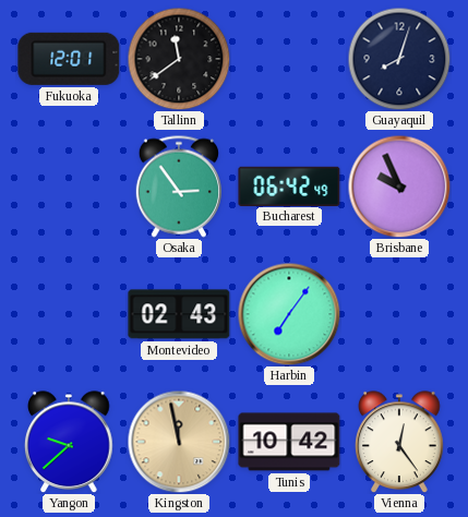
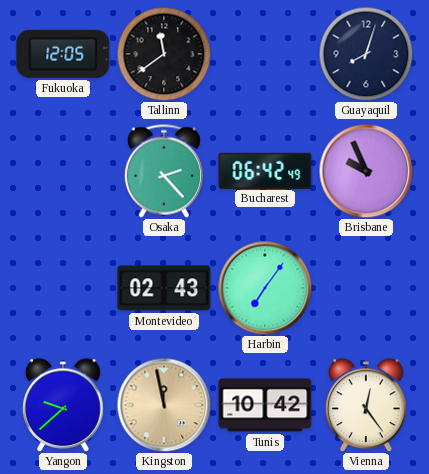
Fukuoka: 12:01 -> 12:05 (63, 54)
Osaka: 2:54 -> 2:23 (164, 171)
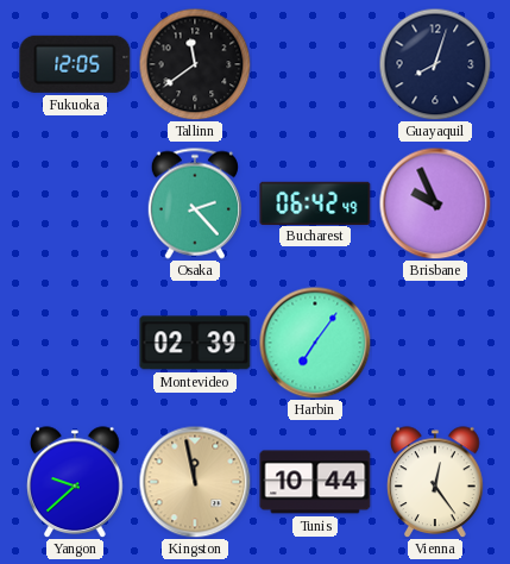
Montevideo: 02:43 -> 02:39 (195, 343)
Tunis: 10:42 -> 10:44 (315, 482)
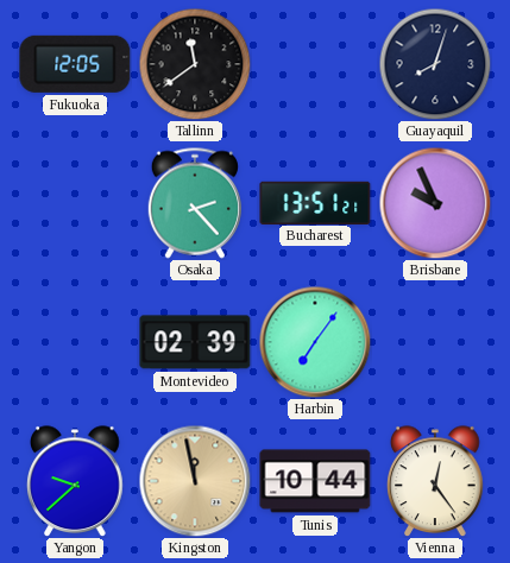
Bucharest: 06:42 -> 13:51 (315, 202)
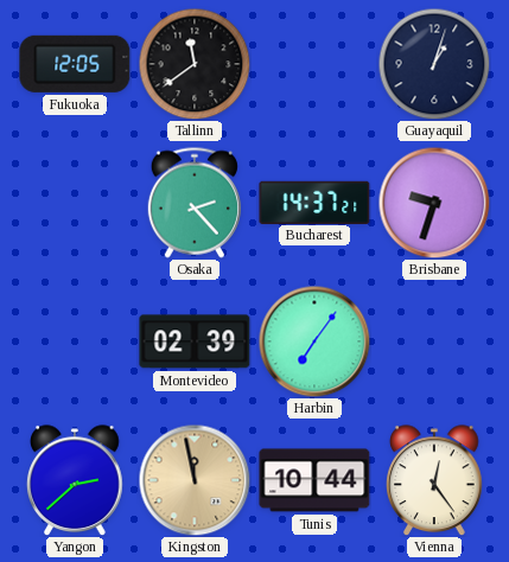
Guayaquil: 8:03 -> 1:03 (434, 64)
Bucharest: 13:51 -> 14:37 (314, 202)
Brisbane: 9:56 -> 9:33 (434, 203)
Yangon: 9:38 -> 2:38 (75, 480)
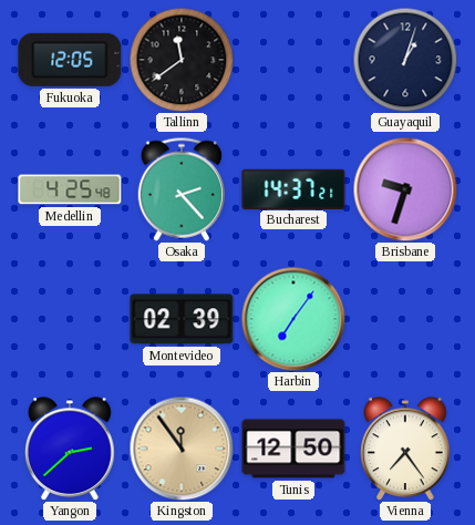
Medellin: none -> 4:25 (70, 189)
Kingston: 11:58 -> 11:54 (182, 449)
Tunis: 10:44 -> 12:50 (293, 449)
Vienna: 12:24 -> 7:24 (405, 449)
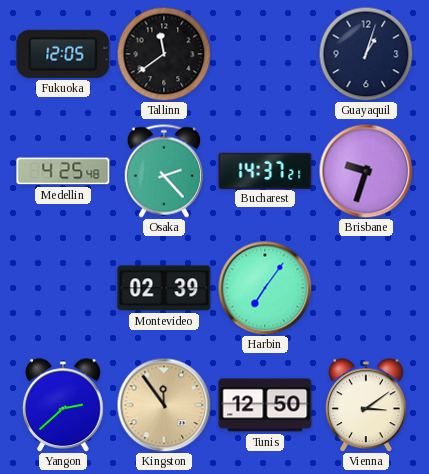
Vienna: 7:24 -> 3:09 (366, 405)
